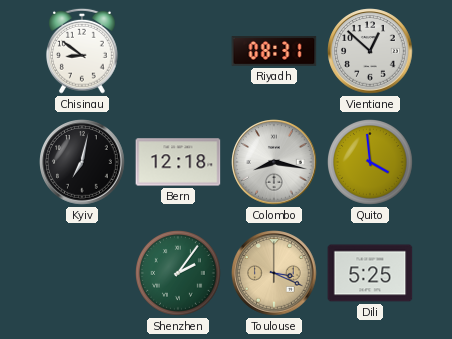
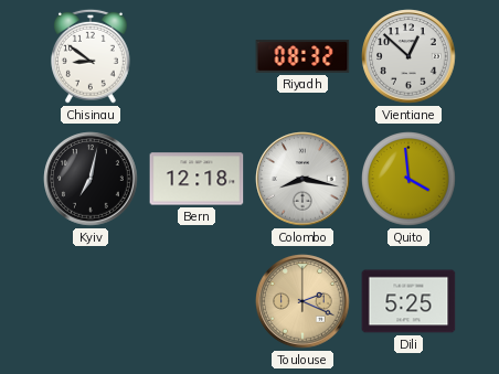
Riyadh: 08:31 -> 08:32 (302, 56)
Shenzhen: 2:06 -> none (179, 274)
Toulouse: 3:19 -> 2:19 (302, 301)
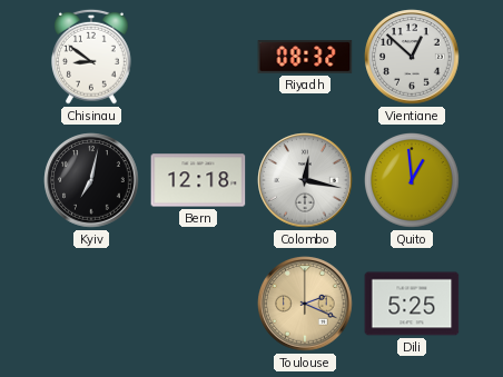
Colombo: 8:17 -> 12:17 (305, 180)
Quito: 3:59 -> 12:59 (413, 181)
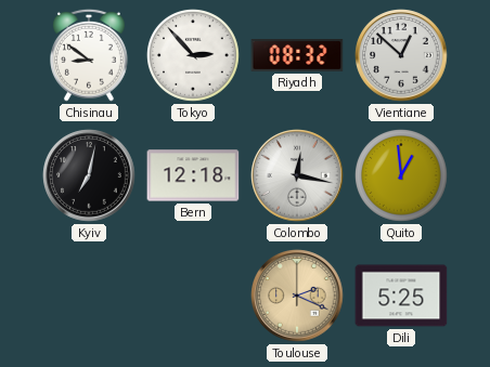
Tokyo: none -> 2:53 (194, 56)
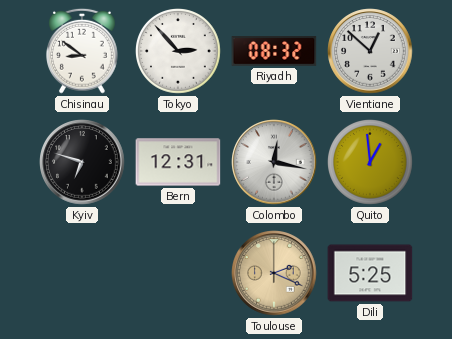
Kyiv: 7:02 -> 6:48 (82, 162)
Bern: 12:18 -> 12:31 (178, 162)
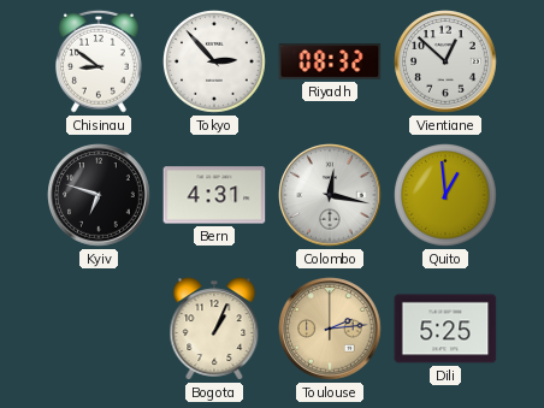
Bern: 12:31 -> 4:31 (214, 195)
Bogota: none -> 1:04 (214, 329)
Toulouse: 2:19 -> 2:14 (330, 329)
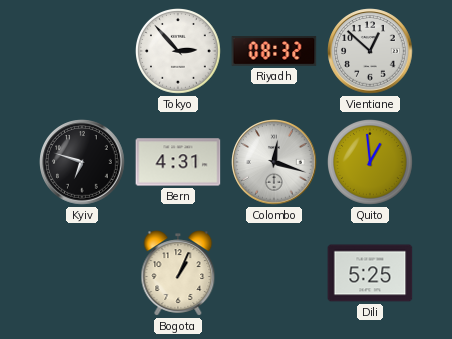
Chisinau: 8:51 -> none (100, 61)
Colombo: 12:17 -> 12:18 (274, 162)
Toulouse: 2:14 -> none (330, 329)
